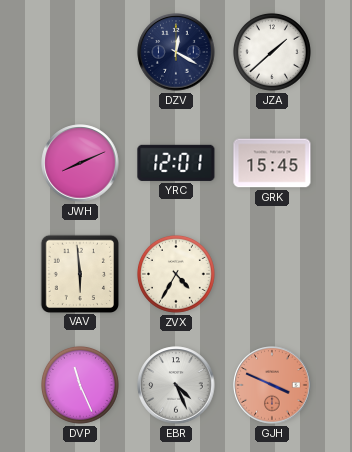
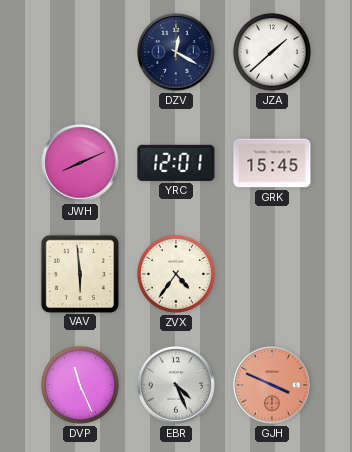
ZVX: 4:35 -> 4:36 (176, 274)
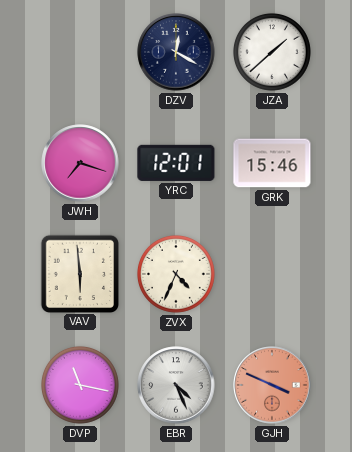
JWH: 8:11 -> 7:18 (80, 163)
GRK: 15:45 -> 15:46 (272, 163)
ZVX: 4:36 -> 4:34 (176, 274)
DVP: 11:26 -> 11:17 (80, 385)
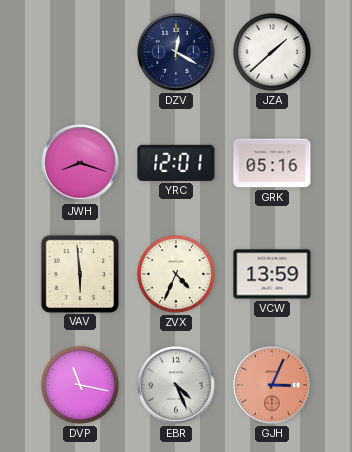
JWH: 7:18 -> 8:18 (80, 163)
GRK: 15:46 -> 05:16 (272, 163)
VCW: none -> 13:59 (272, 274)
GJH: 3:49 -> 3:04 (272, 385)
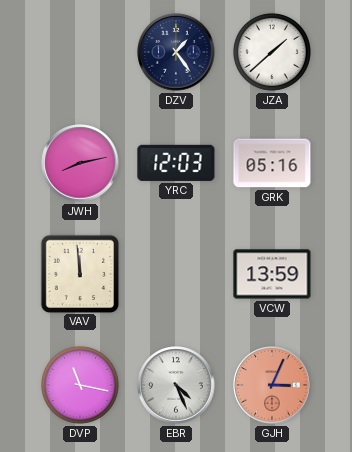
DZV: 12:20 -> 1:24 (176, 52)
JWH: 8:18 -> 8:13 (80, 163)
YRC: 12:01 -> 12:03 (176, 163)
VAV: 5:59 -> 11:59 (79, 273)
ZVX: 4:34 -> none (176, 274)
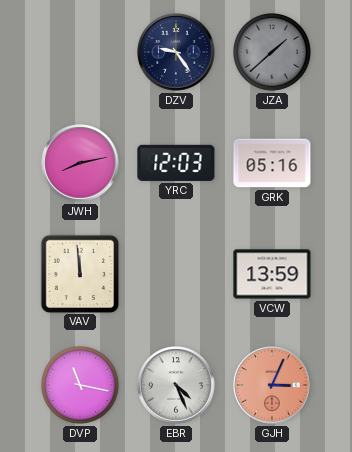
DZV: 1:24 -> 9:24 (176, 52)
JZA dial: white -> grey (272, 52)
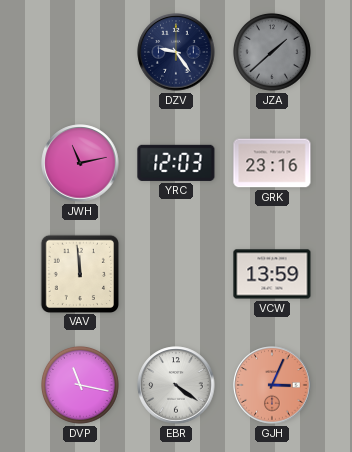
JWH: 8:13 -> 11:13 (80, 163)
GRK: 05:16 -> 23:16 (272, 163)
EBR: 4:26 -> 4:21 (176, 385)
